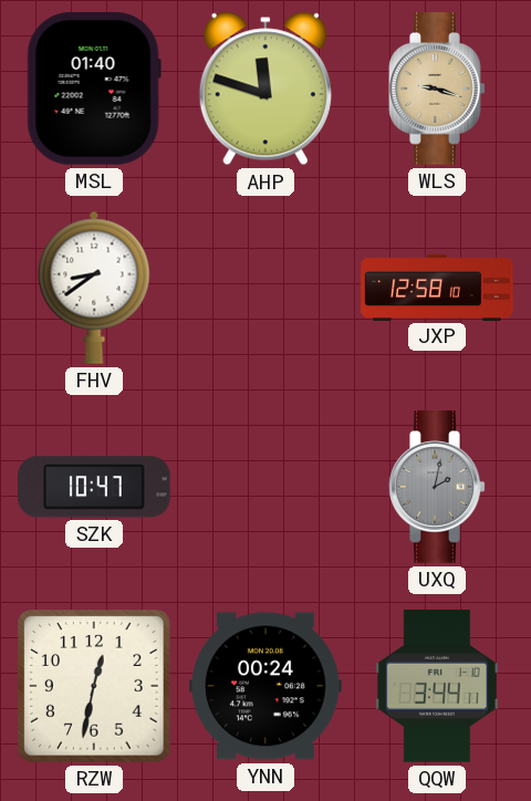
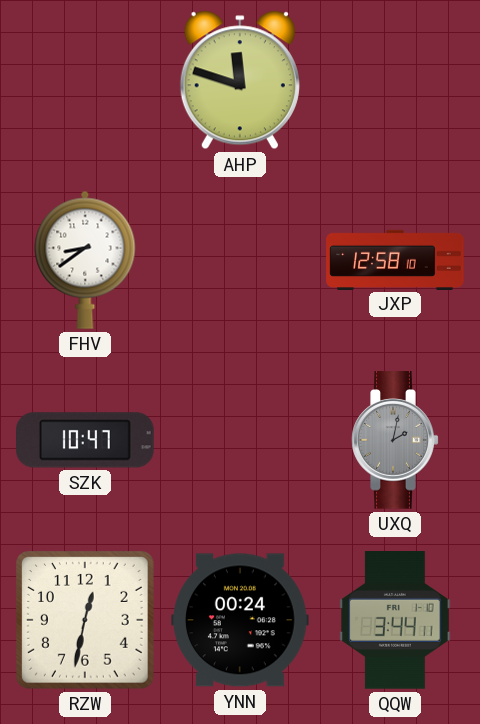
MSL: 01:40 -> none (94, 90)
WLS: 9:18 -> none (437, 89)
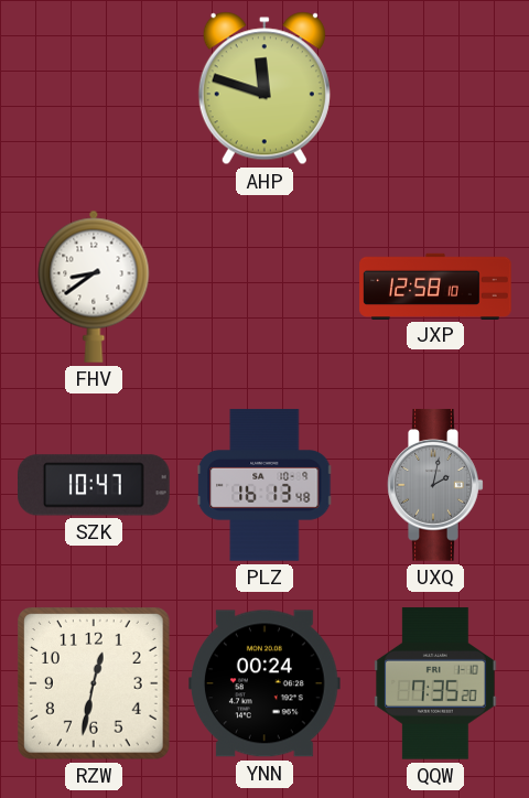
PLZ: none -> 16:13 (264, 485)
QQW: 3:44 -> 7:35 (435, 683)
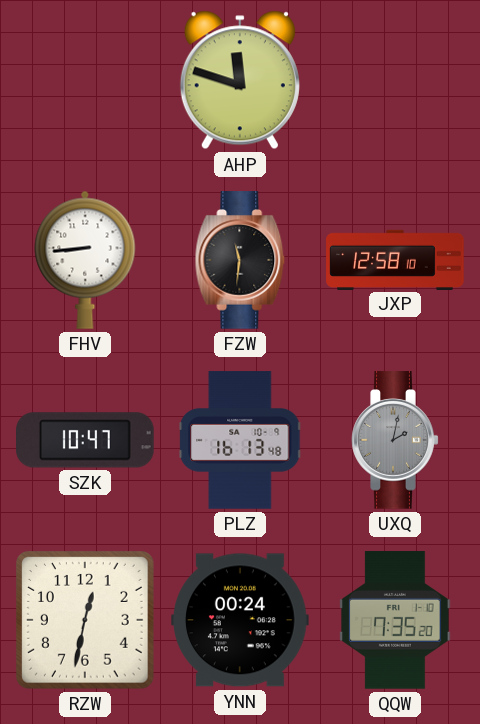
FHV: 8:39 -> 8:44 (85, 260)
FZW: none -> 11:31 (240, 260)
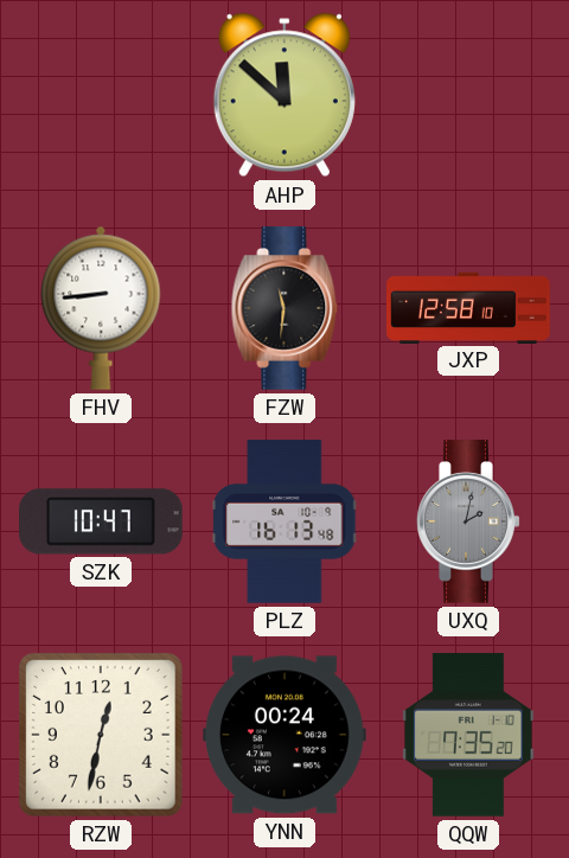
AHP: 11:48 -> 11:52 (284, 95)
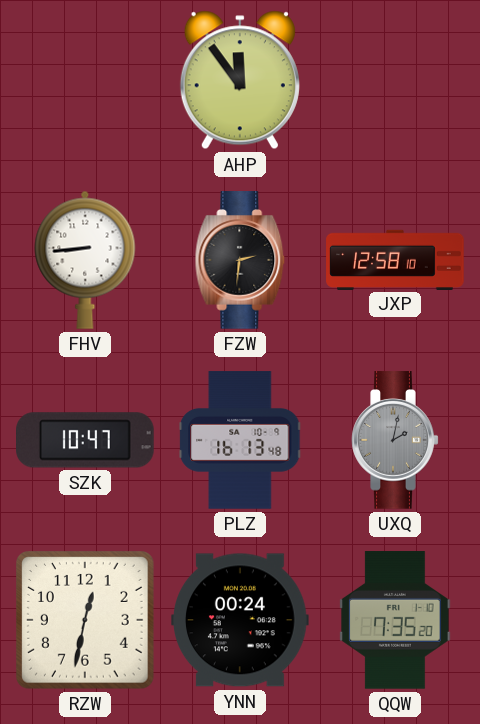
AHP: 11:52 -> 11:54 (240, 80)
FZW: 11:31 -> 2:31 (240, 260)
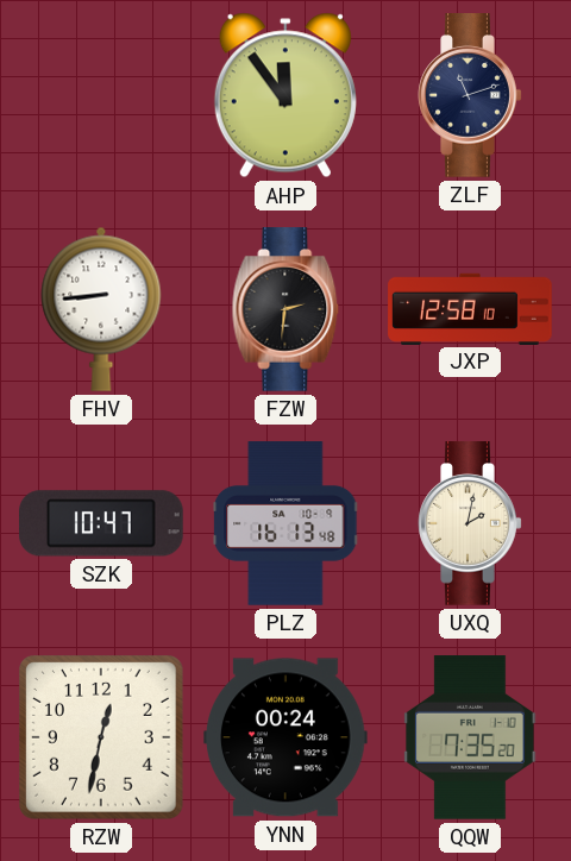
ZLF: none -> 11:12 (470, 95)
UXQ dial: grey -> cream (470, 523)
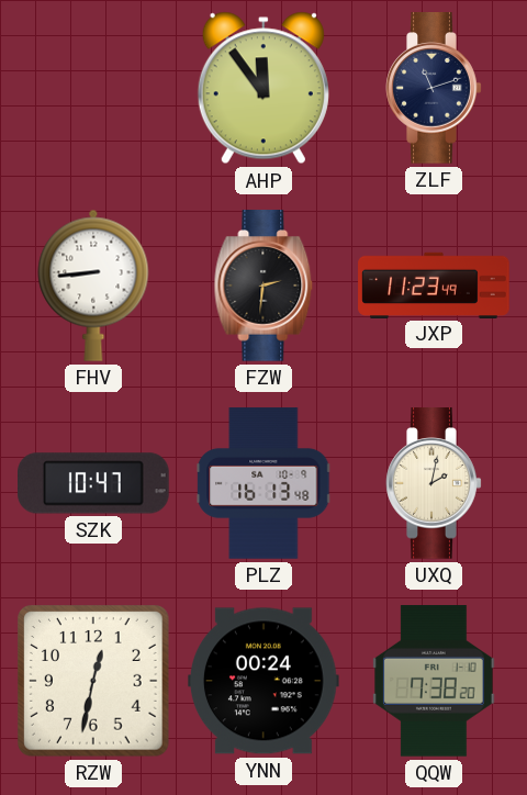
JXP: 12:58 -> 11:23 (434, 284)
QQW: 7:35 -> 7:38 (434, 681)
